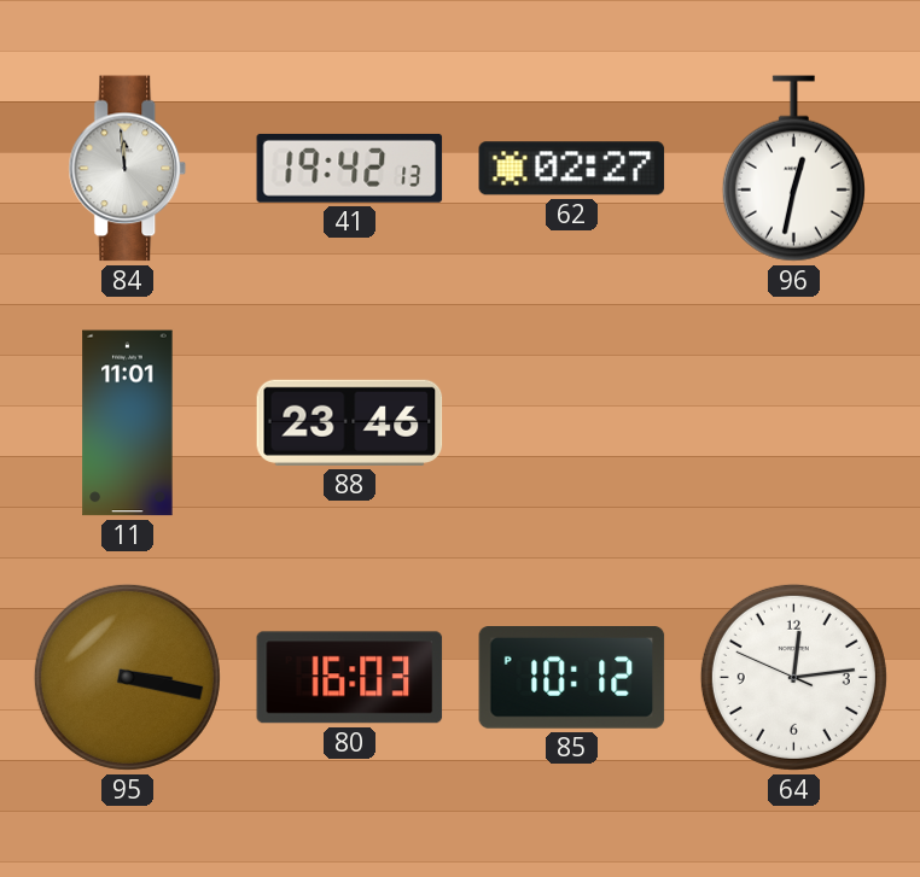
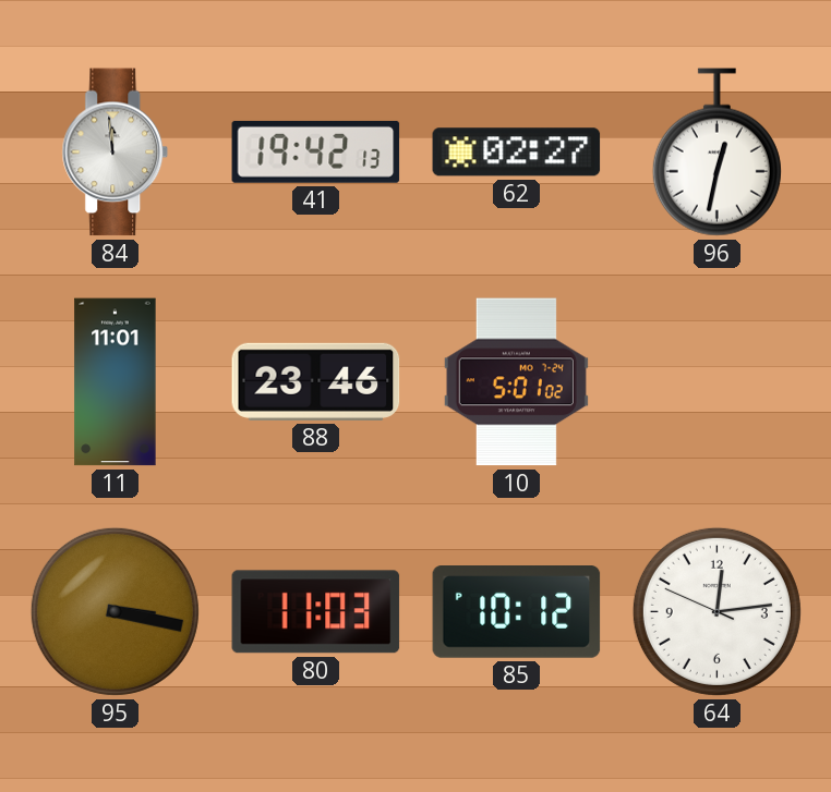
10: none -> 5:01 (516, 382)
80: 16:03 -> 11:03 (316, 612)
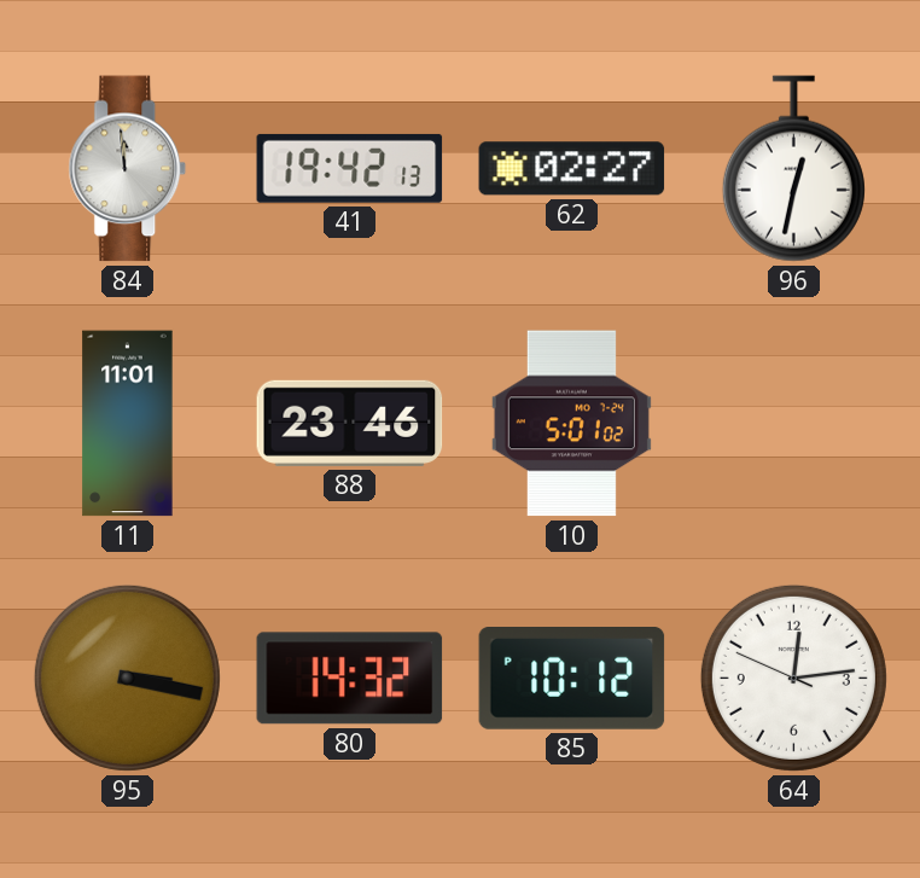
80: 11:03 -> 14:32 (350, 679)
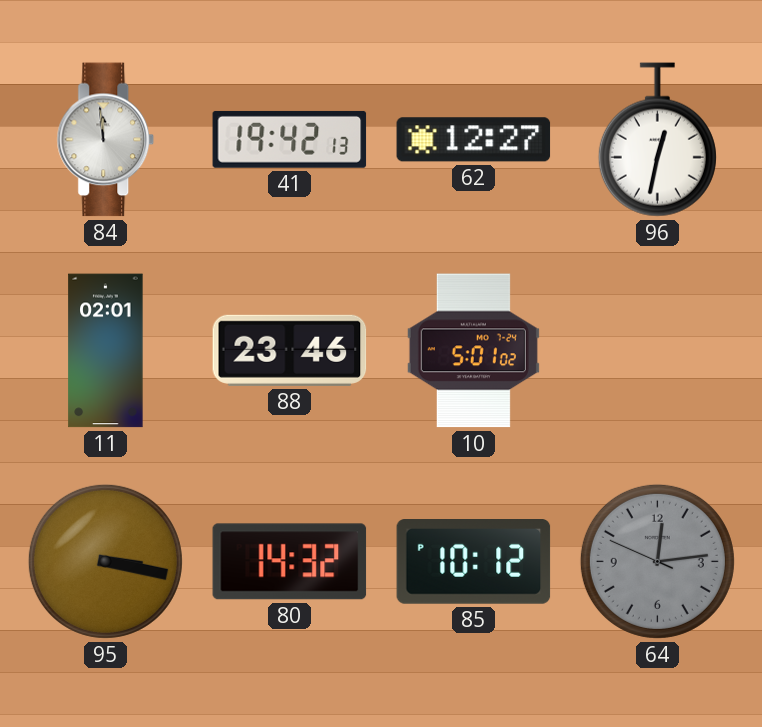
62: 02:27 -> 12:27 (474, 140)
11: 11:01 -> 02:01 (106, 351)
64 dial: white -> grey (657, 561)
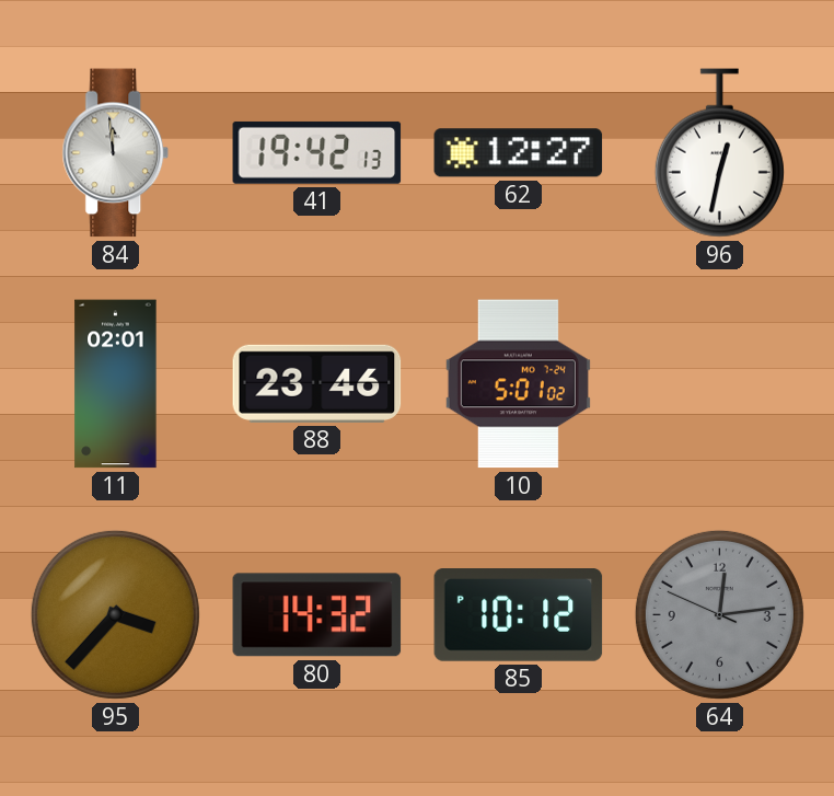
95: 3:17 -> 3:37 (115, 614)
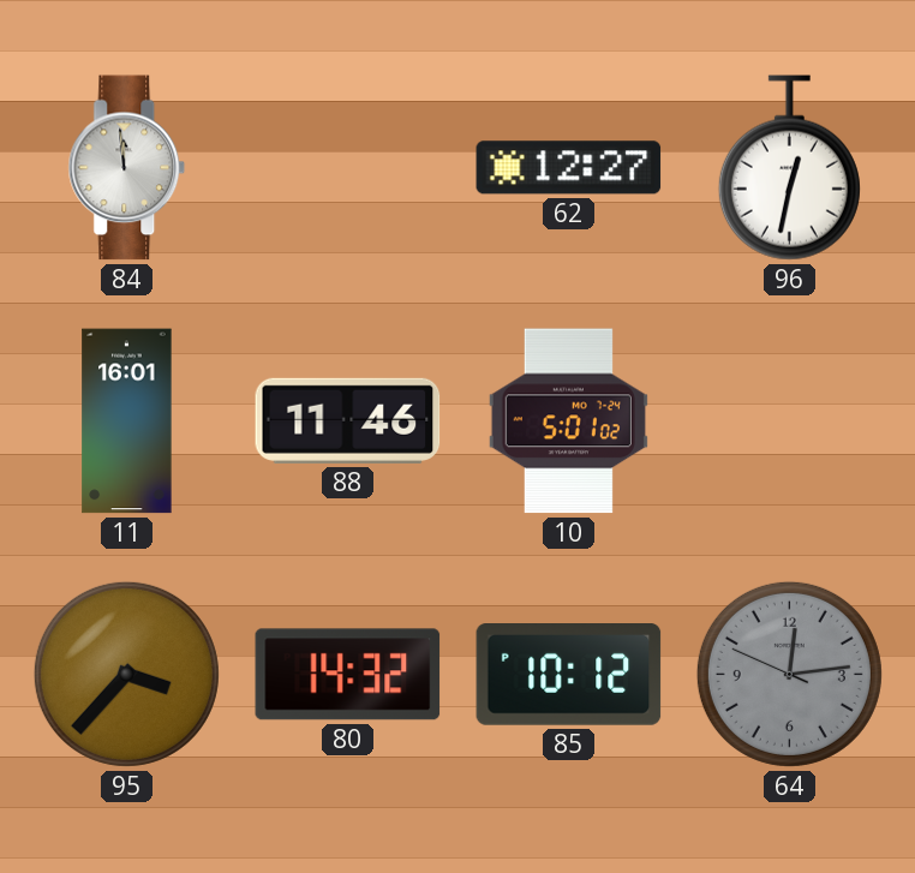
41: 19:42 -> none (317, 152)
11: 02:01 -> 16:01 (127, 421)
88: 23:46 -> 11:46 (348, 420)
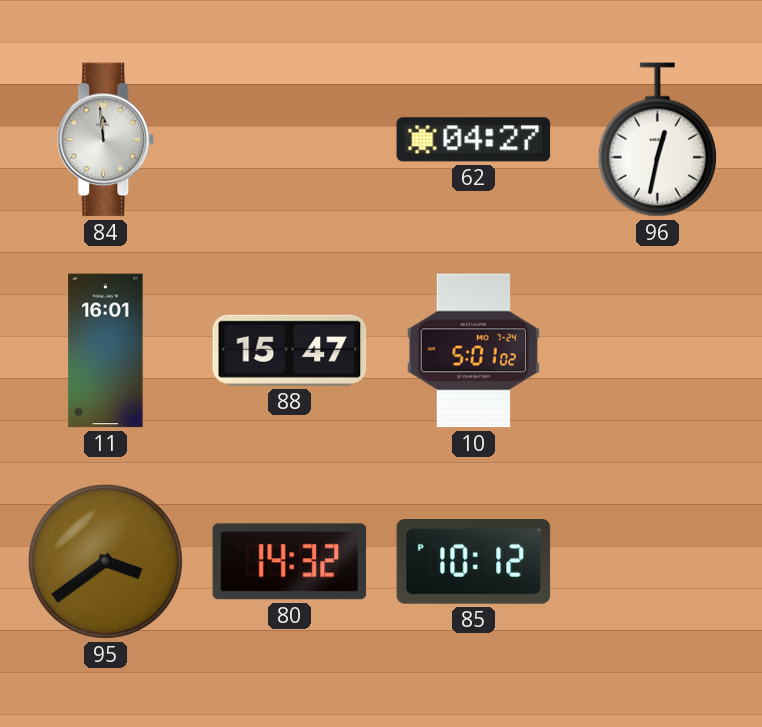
62: 12:27 -> 04:27 (474, 140)
88: 11:46 -> 15:47 (290, 350)
95: 3:37 -> 3:39 (105, 561)
64: 12:13 -> none (789, 674)
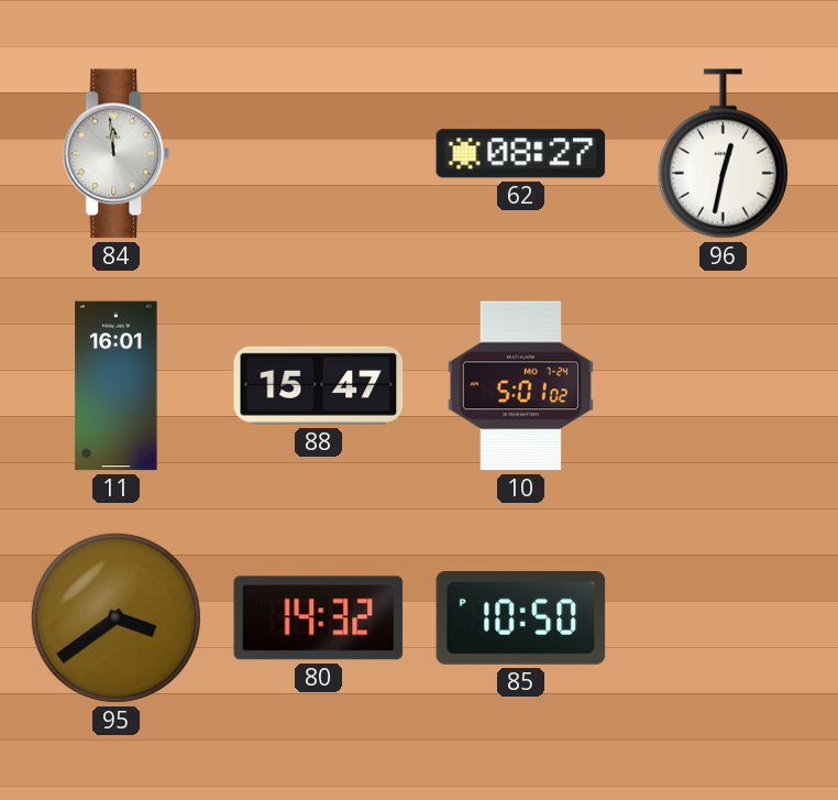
62: 04:27 -> 08:27 (521, 154)
85: 10:12 -> 10:50 (521, 618)
